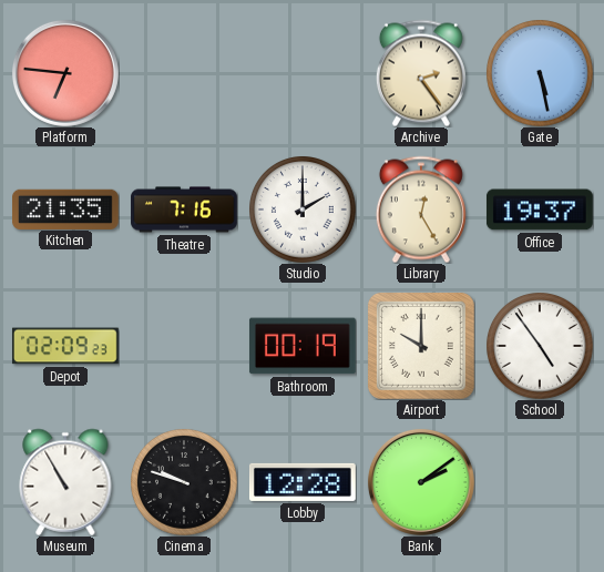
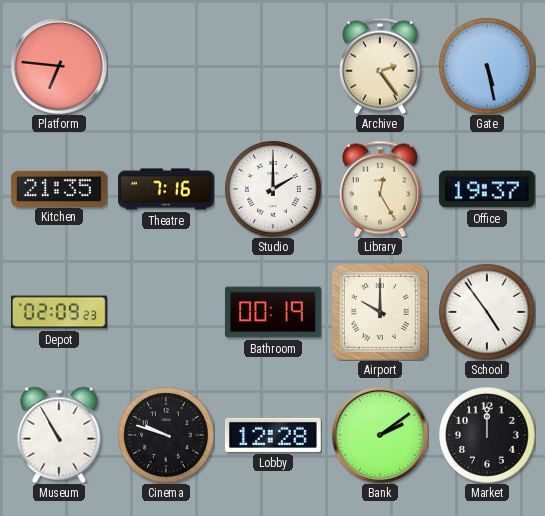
Market: none -> 12:00 (487, 435)
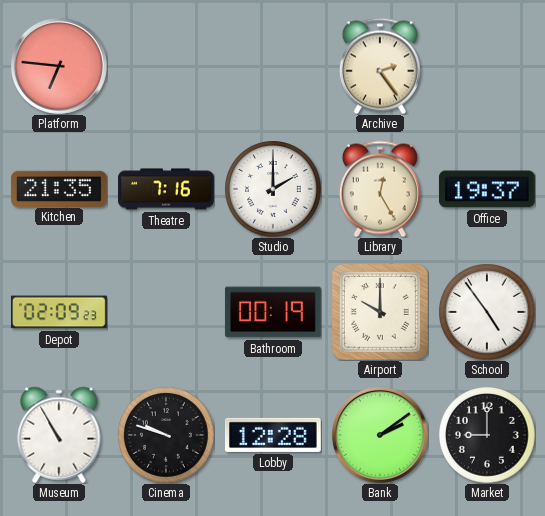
Gate: 5:28 -> none (487, 66)
Market: 12:00 -> 9:00 (487, 435)
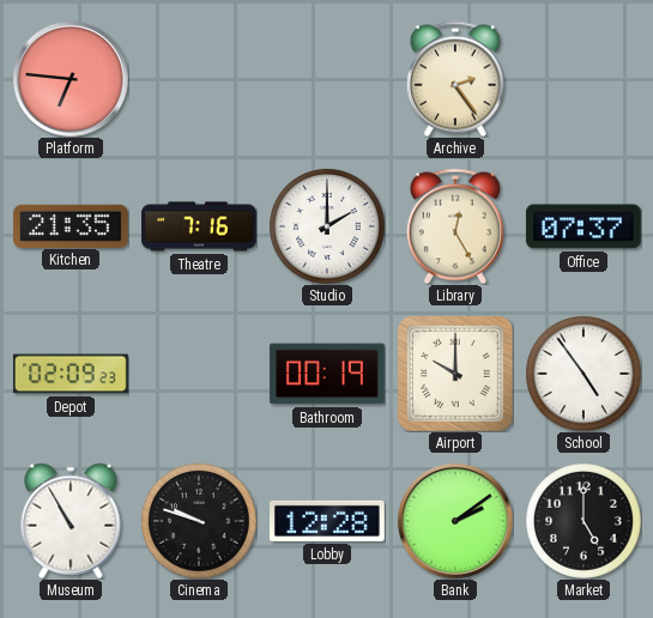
Office: 19:37 -> 07:37 (584, 226)
Market: 9:00 -> 5:00 (584, 521)
